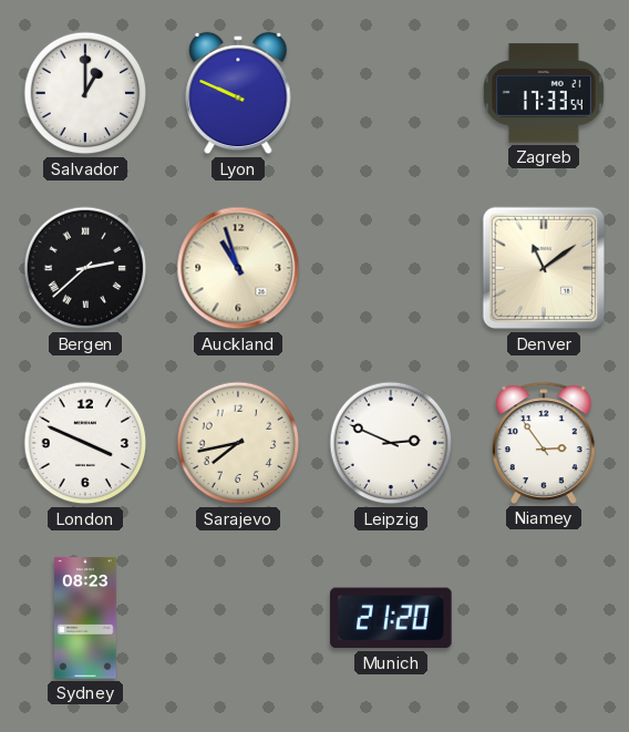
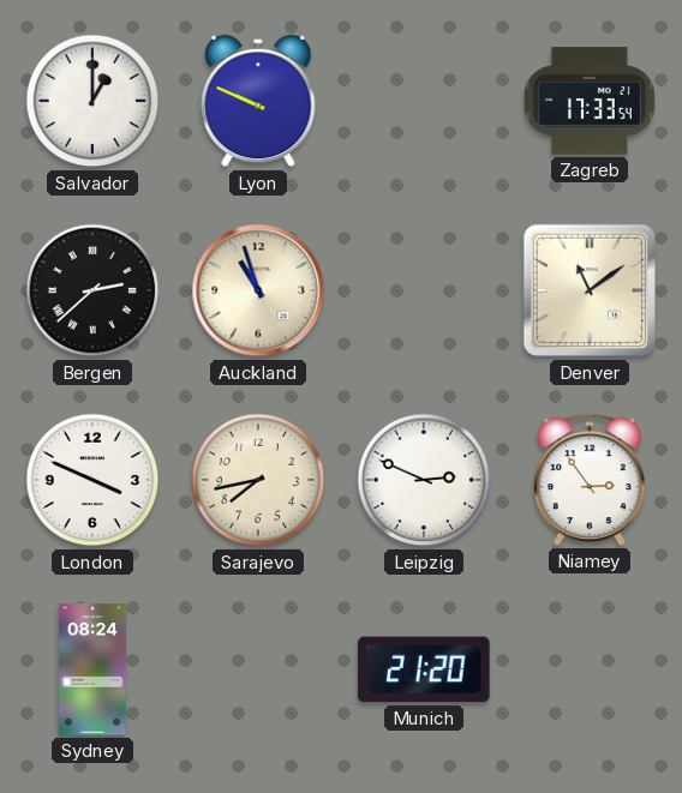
Sydney: 08:23 -> 08:24 (92, 669)
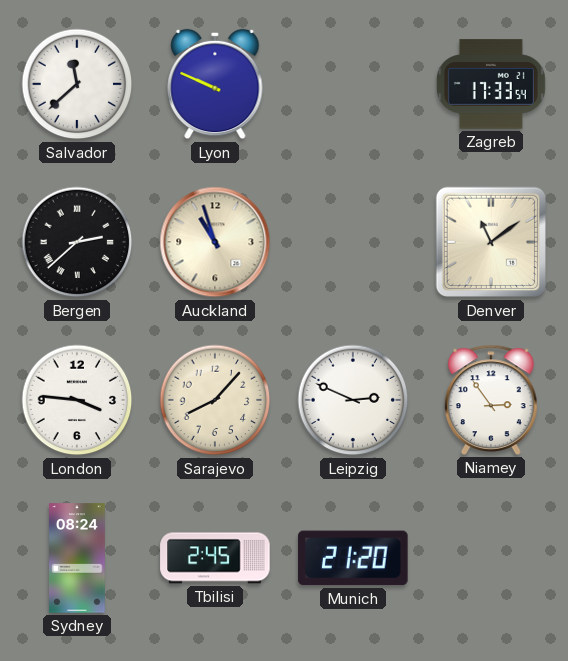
Salvador: 1:00 -> 11:38 (77, 84)
London: 3:49 -> 3:46 (77, 400)
Sarajevo: 7:43 -> 8:07 (215, 400)
Tbilisi: none -> 2:45 (215, 558)
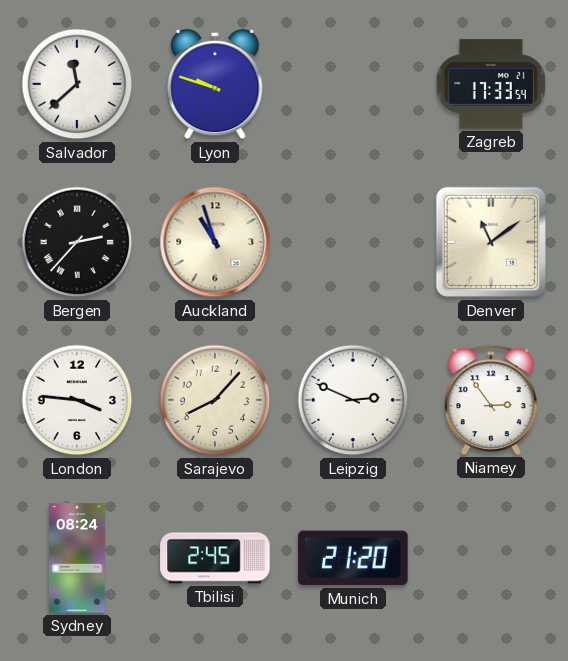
Lyon: 9:49 -> 9:48 (215, 84)
Bergen: 2:38 -> 2:37 (77, 242)
